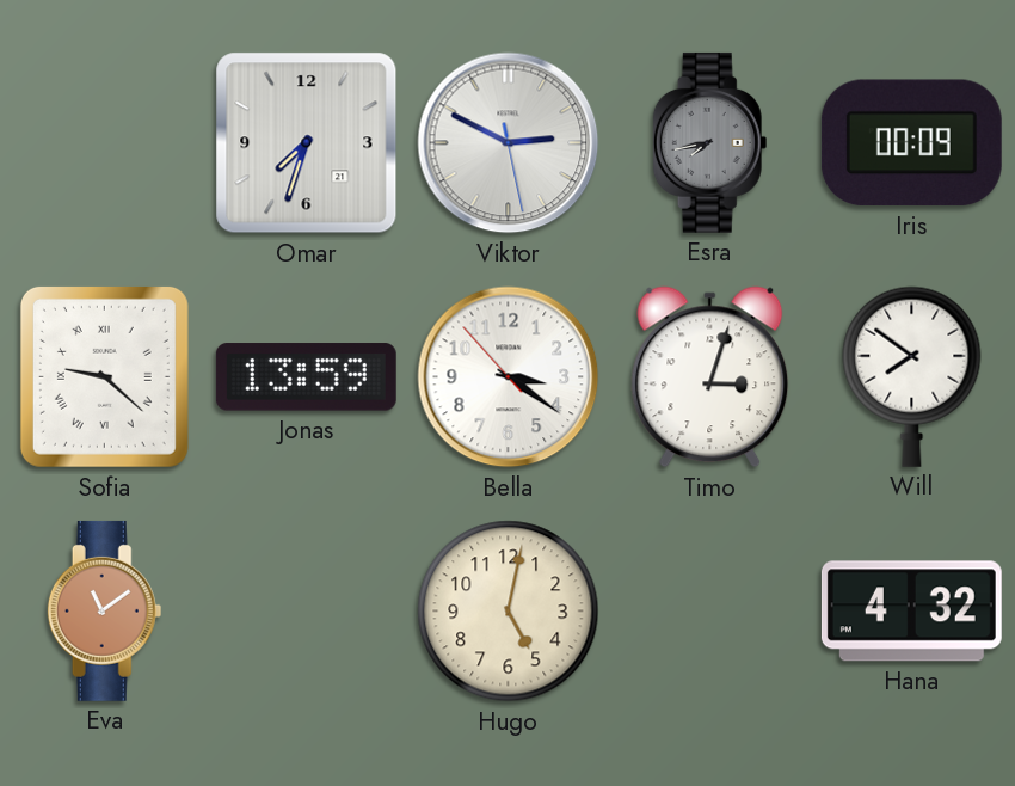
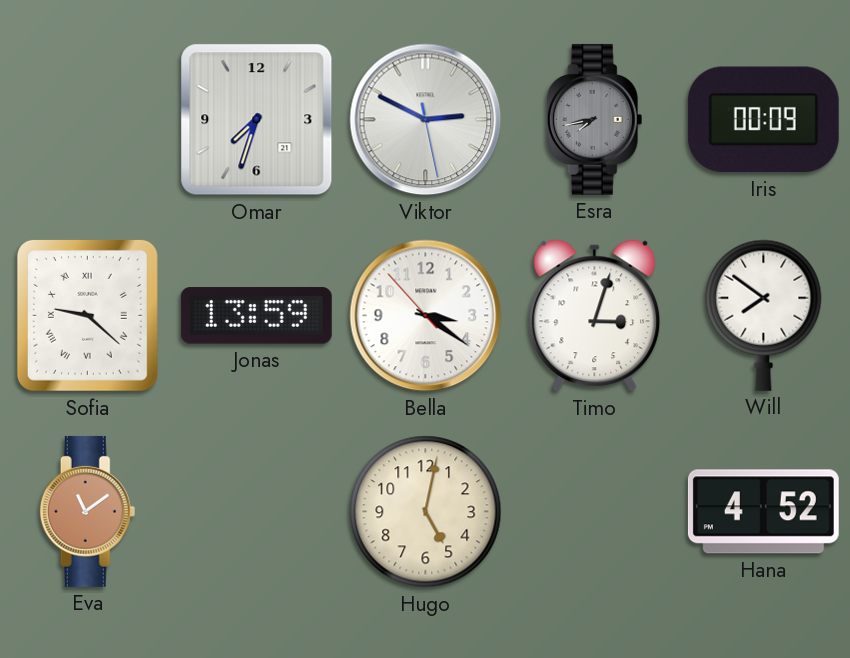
Hana: 4:32 -> 4:52 (763, 512)
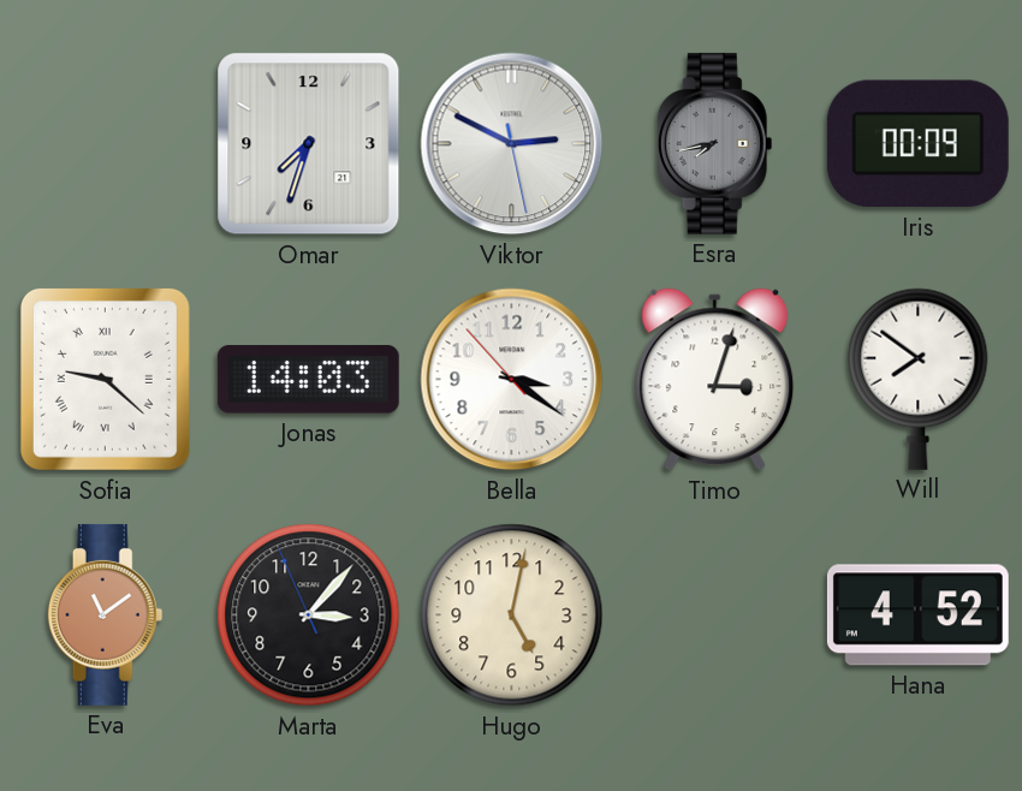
Jonas: 13:59 -> 14:03 (308, 380)
Marta: none -> 3:06 (309, 615)
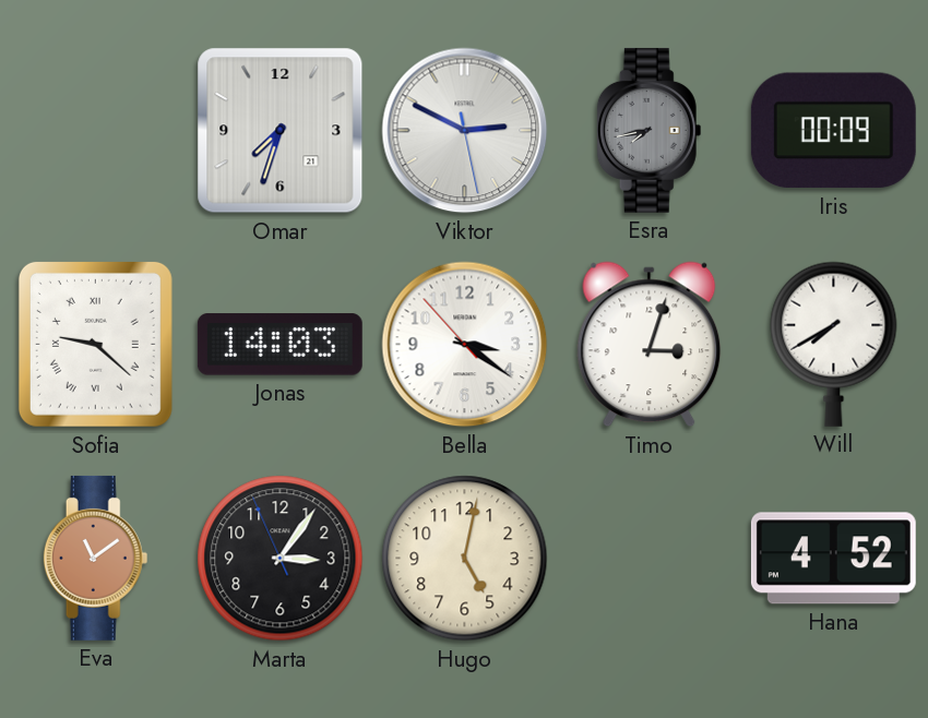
Will: 7:51 -> 7:40 (834, 344)
Marta: 3:06 -> 3:05 (281, 559)
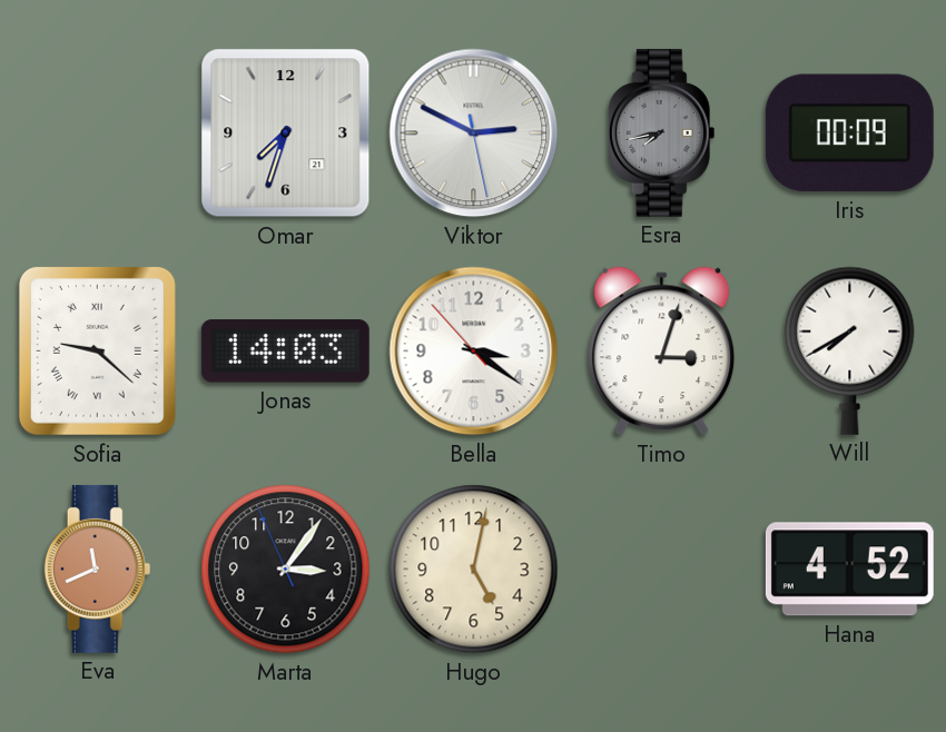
Eva: 11:09 -> 11:41 (98, 568)
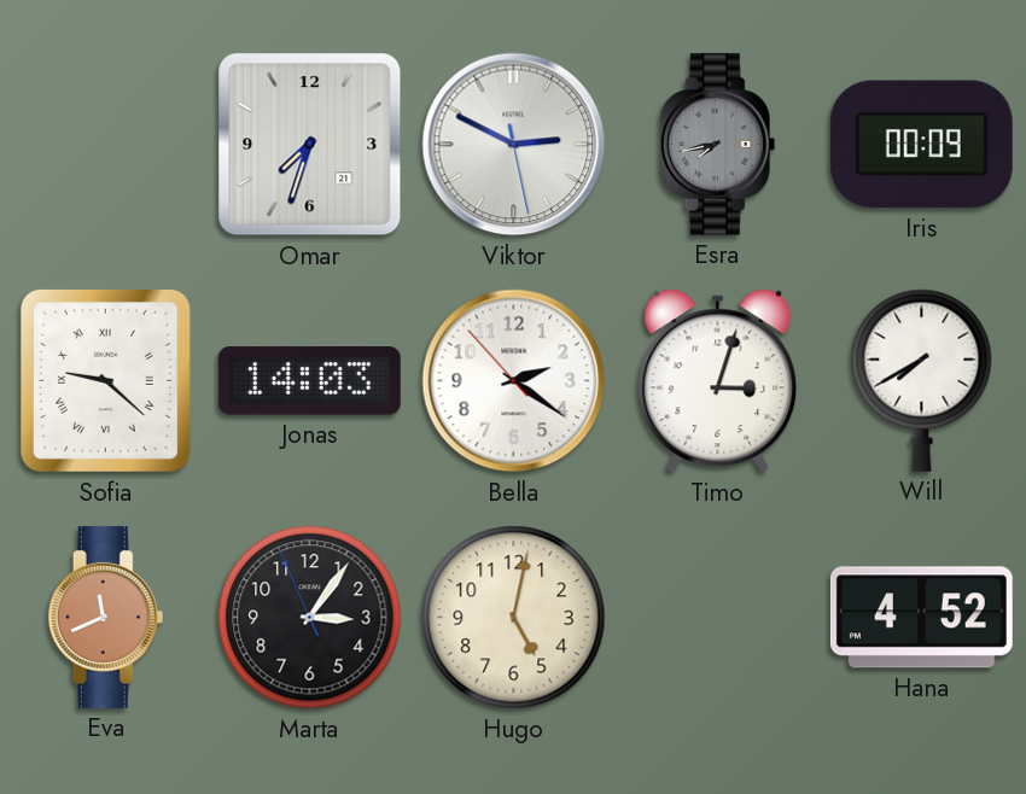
Bella: 3:20 -> 2:20 (514, 381)
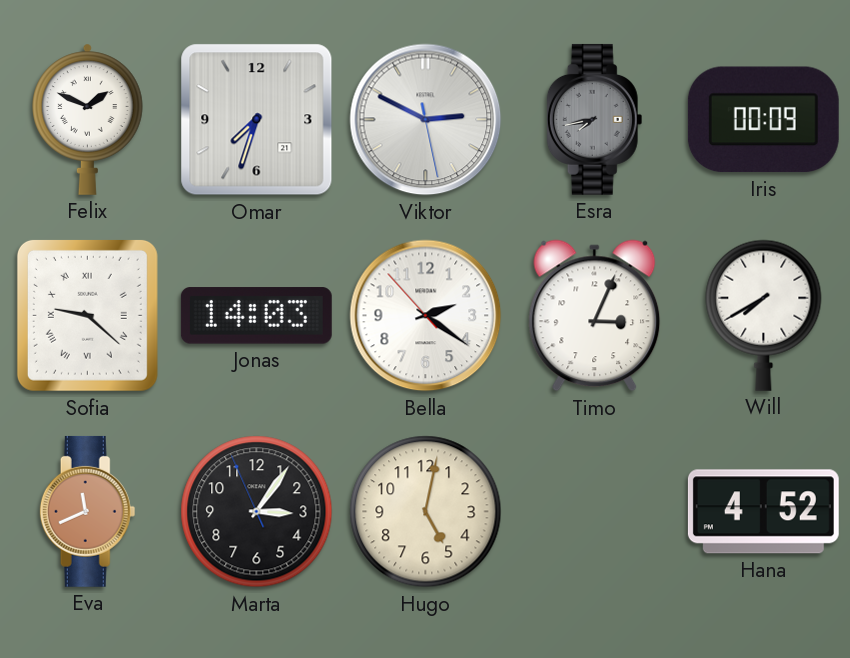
Felix: none -> 1:49 (88, 119)
Timo: 3:03 -> 3:04 (595, 316)
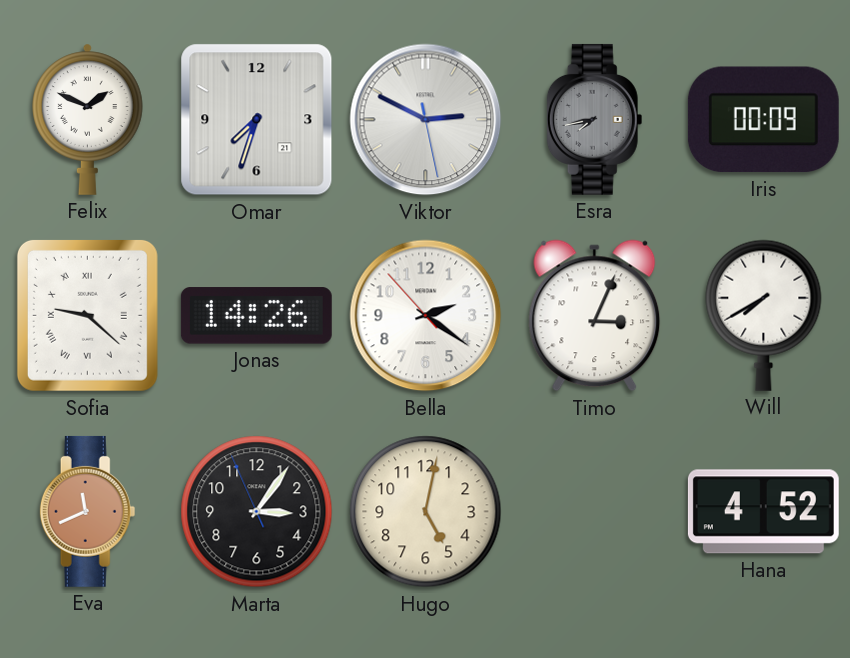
Jonas: 14:03 -> 14:26 (256, 316)
